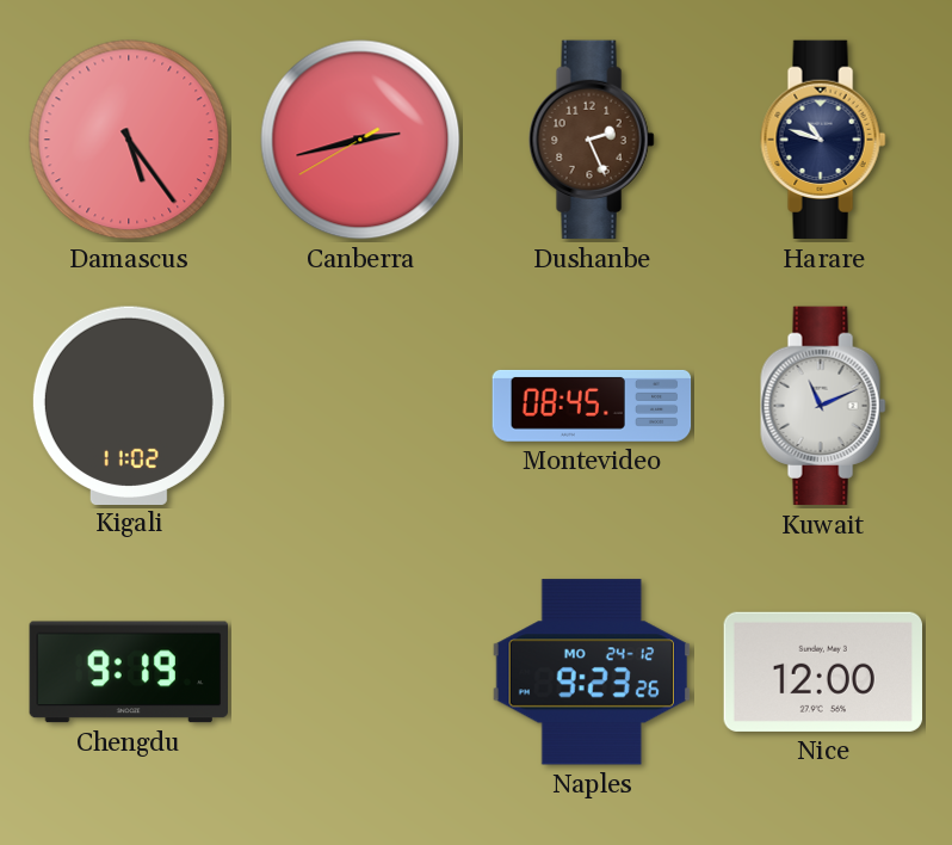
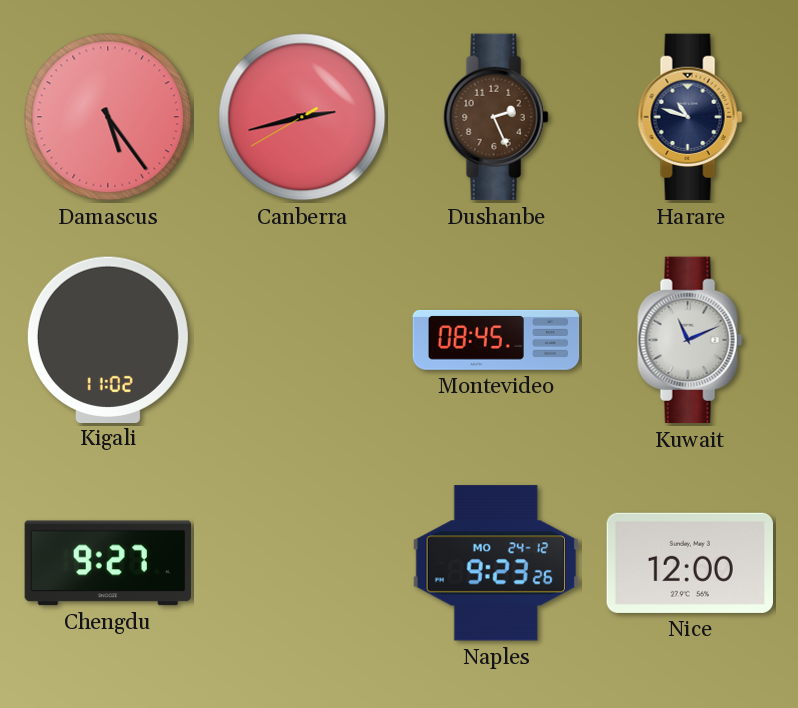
Chengdu: 9:19 -> 9:27 (107, 563)
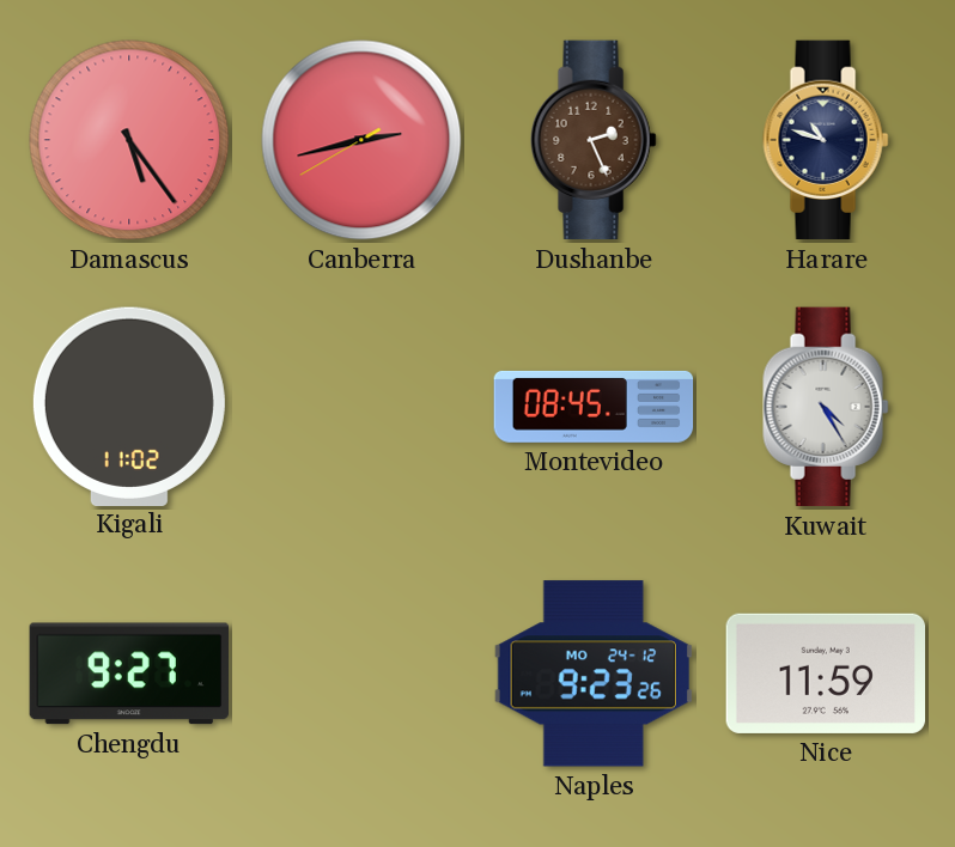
Kuwait: 11:11 -> 4:25 (826, 407)
Nice: 12:00 -> 11:59 (825, 674)
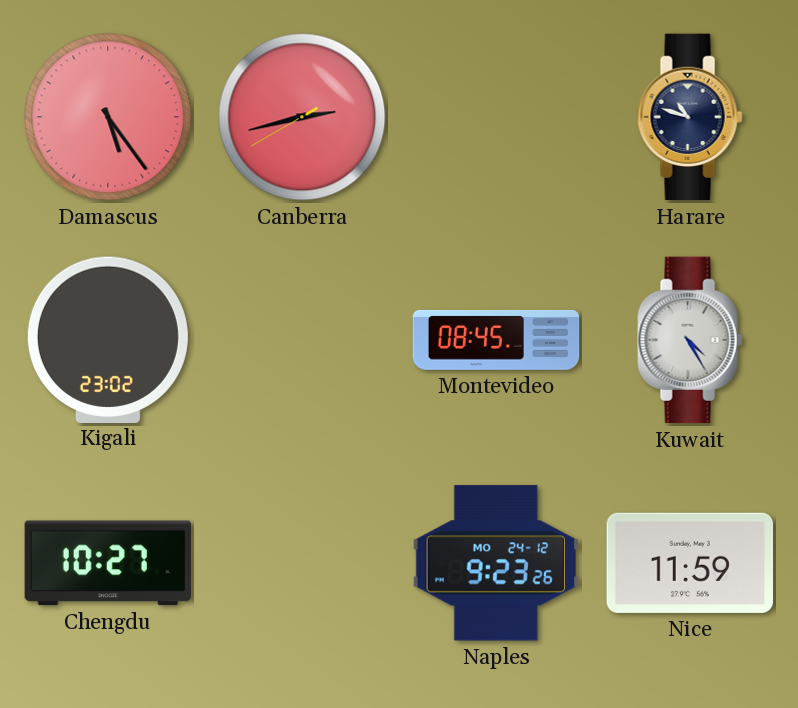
Dushanbe: 2:26 -> none (594, 140)
Kigali: 11:02 -> 23:02 (108, 339)
Chengdu: 9:27 -> 10:27 (107, 563)
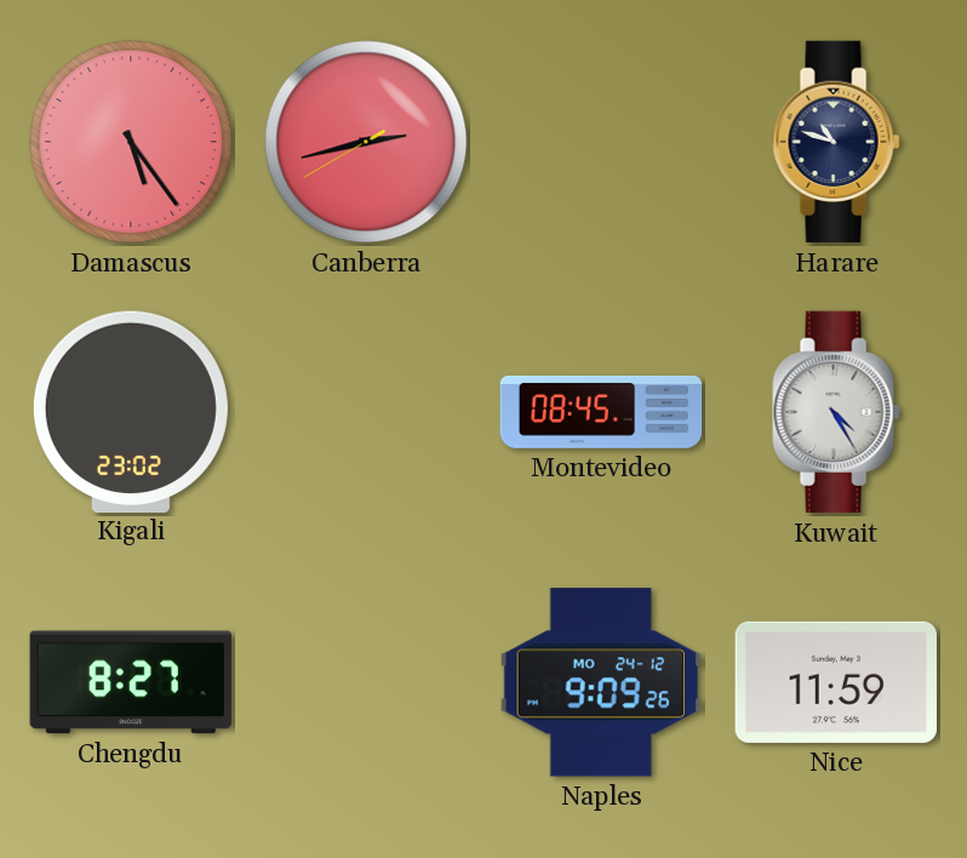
Chengdu: 10:27 -> 8:27 (130, 682)
Naples: 9:23 -> 9:09 (601, 682)
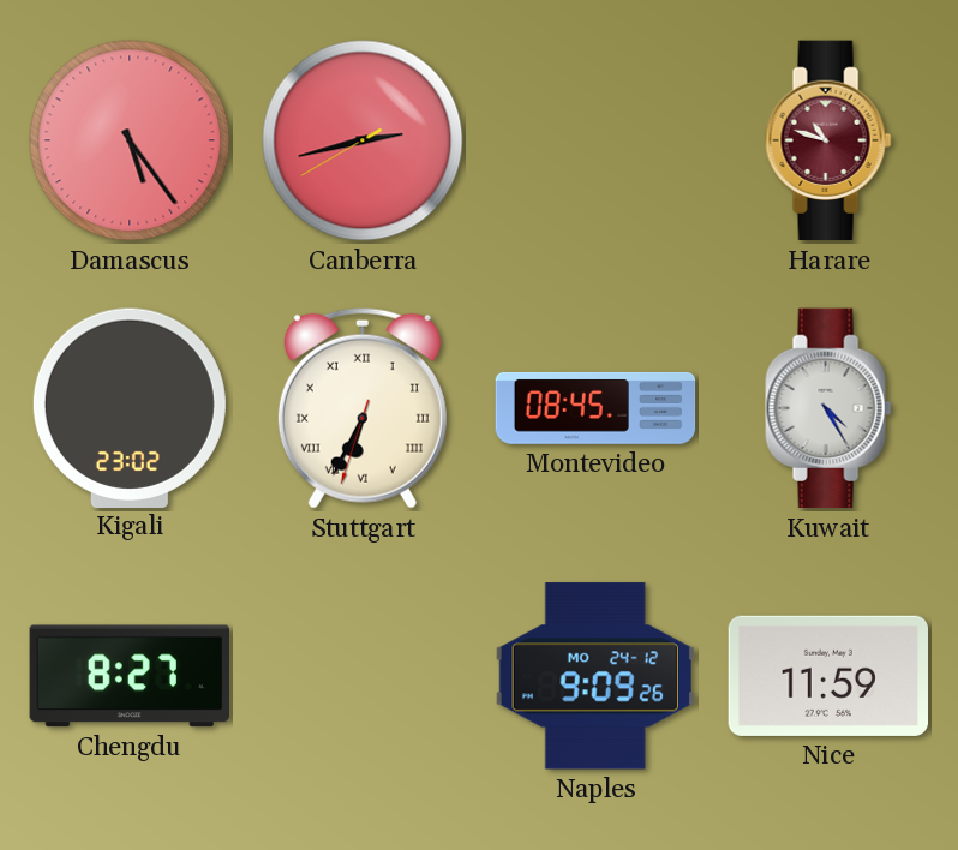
Harare dial: navy -> burgundy (828, 140)
Stuttgart: none -> 6:34 (363, 408)
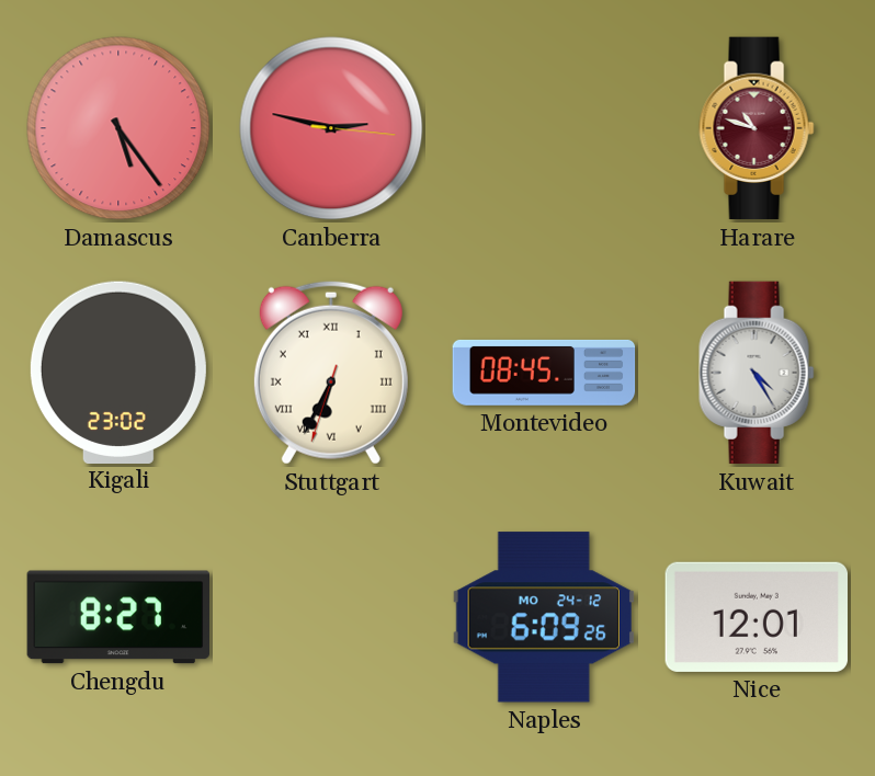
Canberra: 2:42 -> 2:47 (331, 128)
Naples: 9:09 -> 6:09 (544, 617)
Nice: 11:59 -> 12:01 (755, 617)
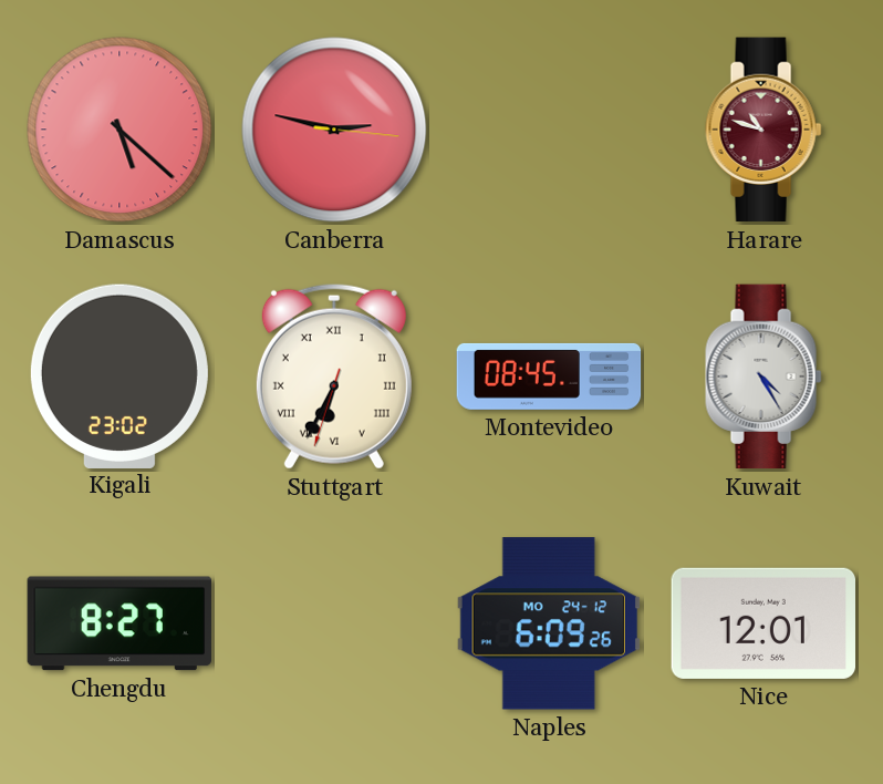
Damascus: 5:24 -> 5:22 (120, 130)
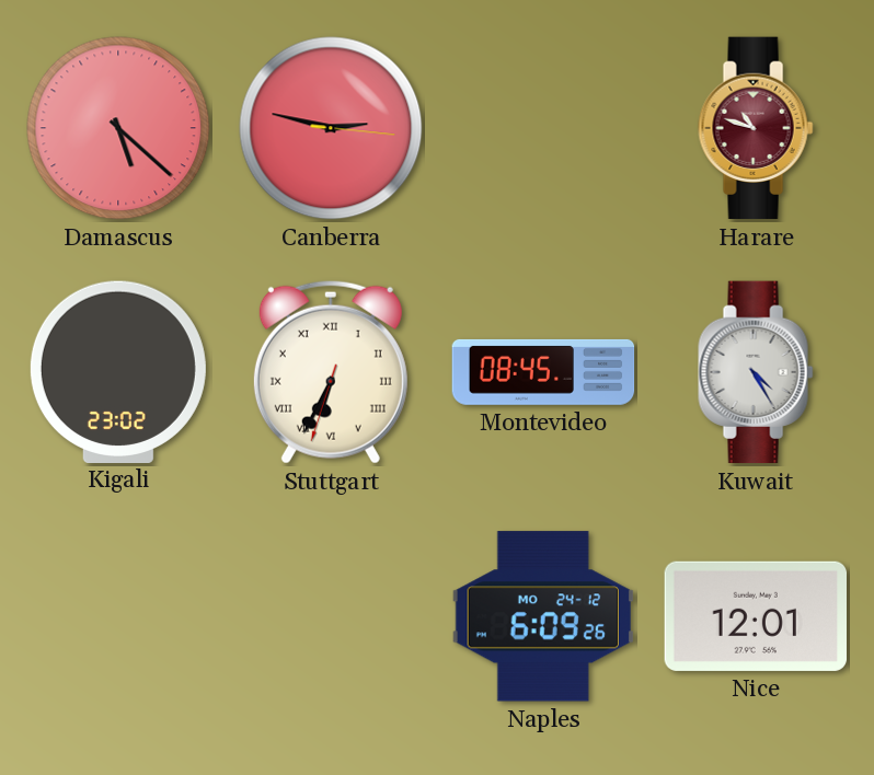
Chengdu: 8:27 -> none (118, 623)
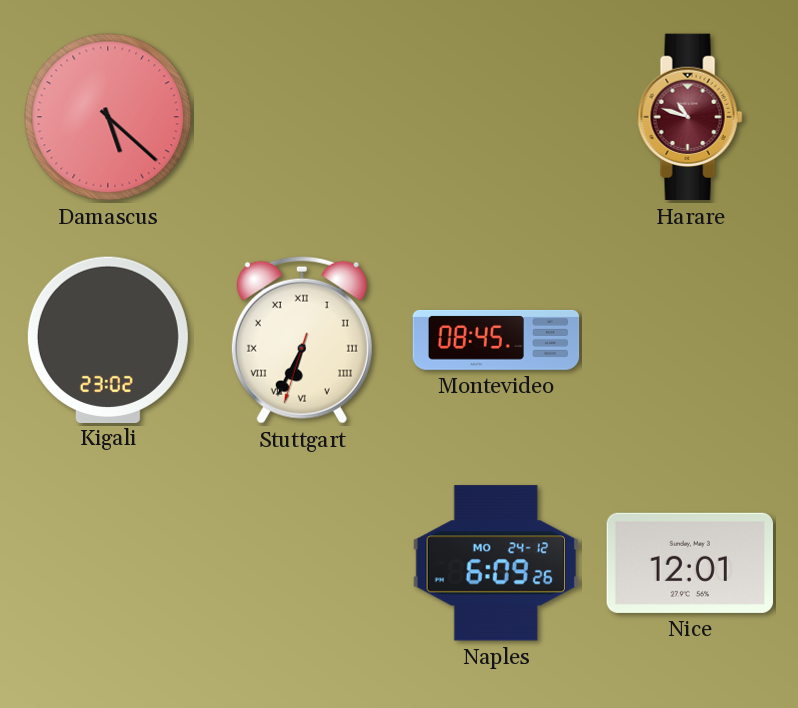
Canberra: 2:47 -> none (331, 128)
Kuwait: 4:25 -> none (756, 372)
